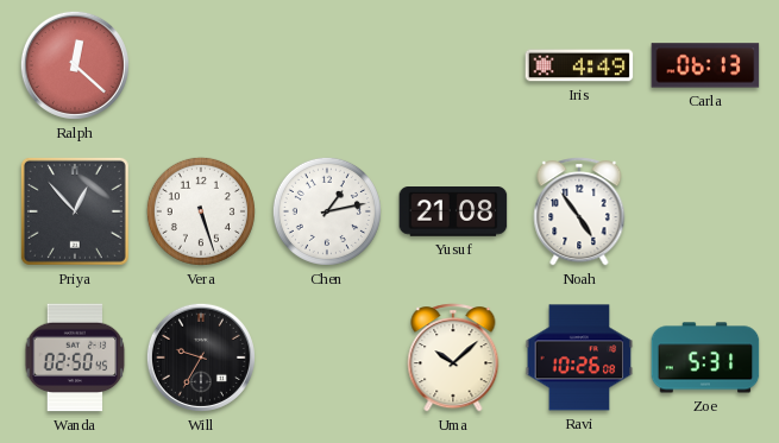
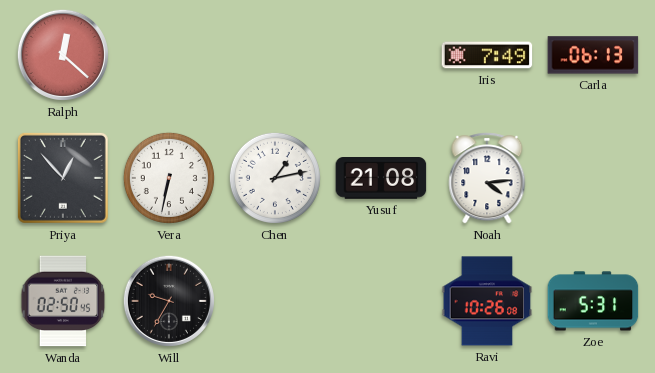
Iris: 4:49 -> 7:49 (487, 55)
Vera: 5:27 -> 6:32 (169, 178)
Noah: 4:54 -> 4:14 (487, 178)
Uma: 10:08 -> none (453, 357)
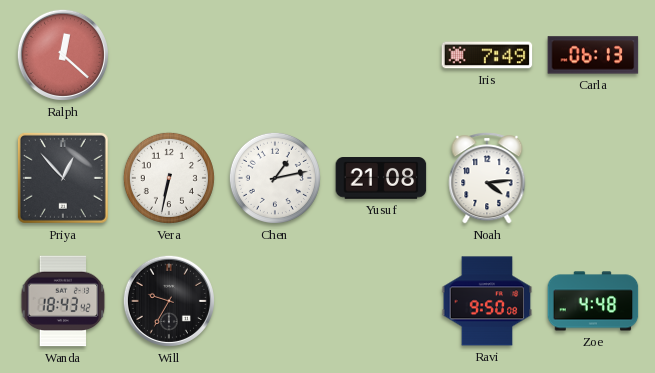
Wanda: 02:50 -> 18:43 (63, 301)
Ravi: 10:26 -> 9:50 (487, 301)
Zoe: 5:31 -> 4:48 (593, 301)
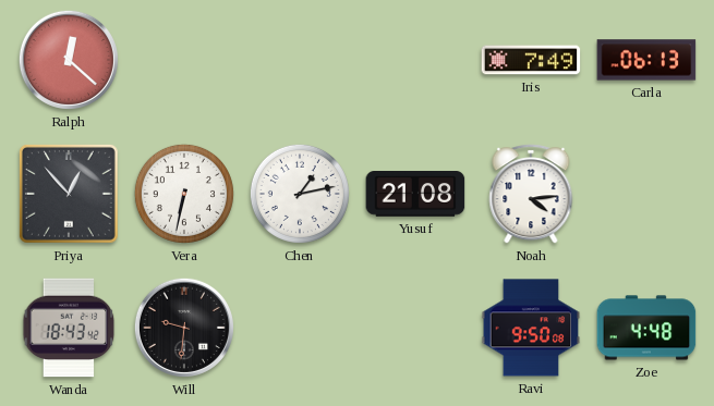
Will: 9:35 -> 9:31 (184, 328)
